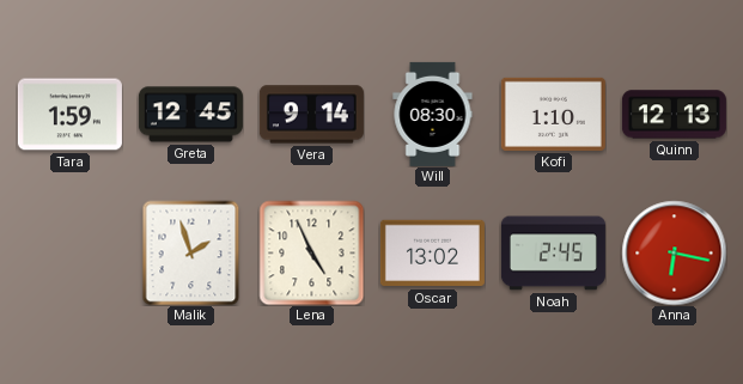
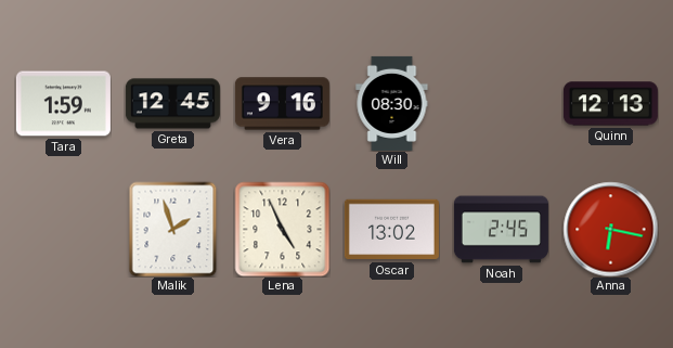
Vera: 9:14 -> 9:16 (282, 104)
Kofi: 1:10 -> none (553, 114)
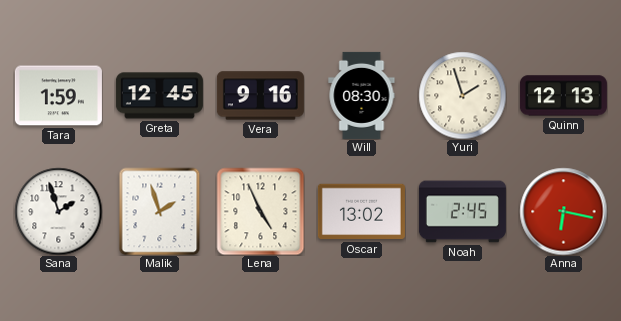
Yuri: none -> 1:57 (462, 95)
Sana: none -> 1:57 (58, 211)
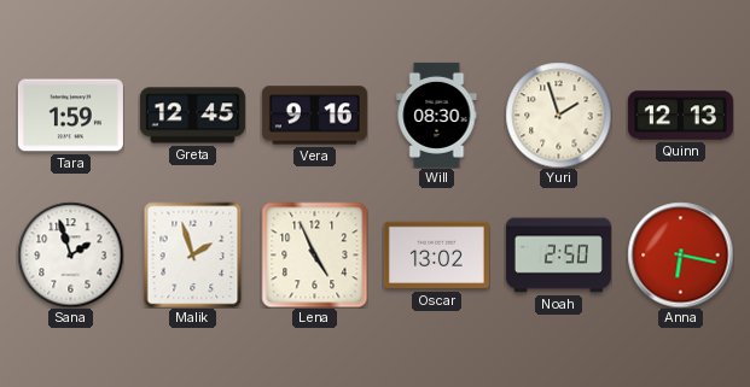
Noah: 2:45 -> 2:50 (558, 256)
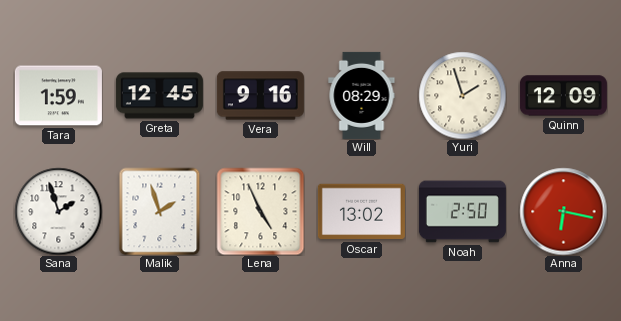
Will: 08:30 -> 08:29 (362, 95)
Quinn: 12:13 -> 12:09 (563, 96)
